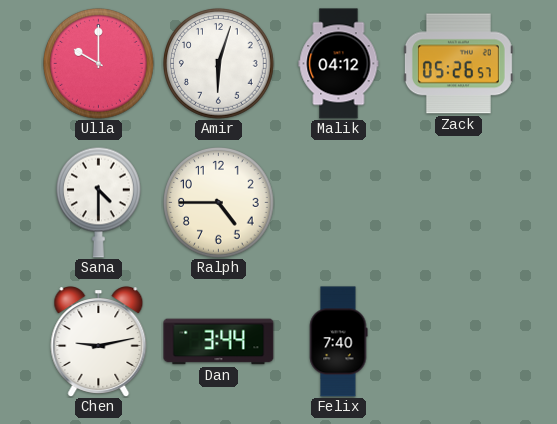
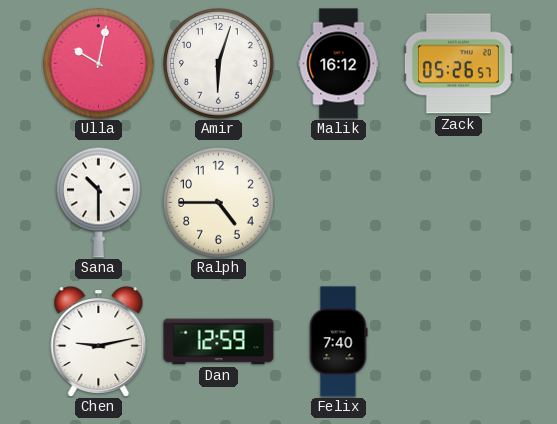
Ulla: 10:00 -> 10:02 (99, 64)
Malik: 04:12 -> 16:12 (339, 64)
Sana: 4:30 -> 10:30 (98, 202)
Dan: 3:44 -> 12:59 (219, 342)
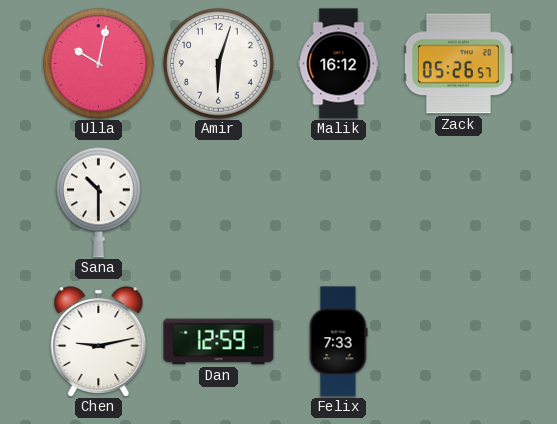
Ralph: 4:45 -> none (219, 203)
Felix: 7:40 -> 7:33 (338, 342)
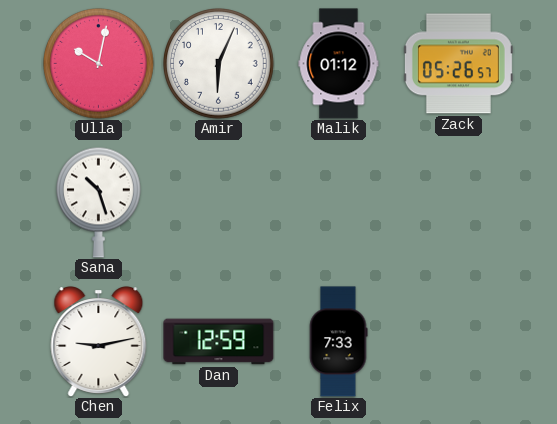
Amir: 6:03 -> 6:04 (219, 64)
Malik: 16:12 -> 01:12 (339, 64)
Sana: 10:30 -> 10:27 (98, 202)
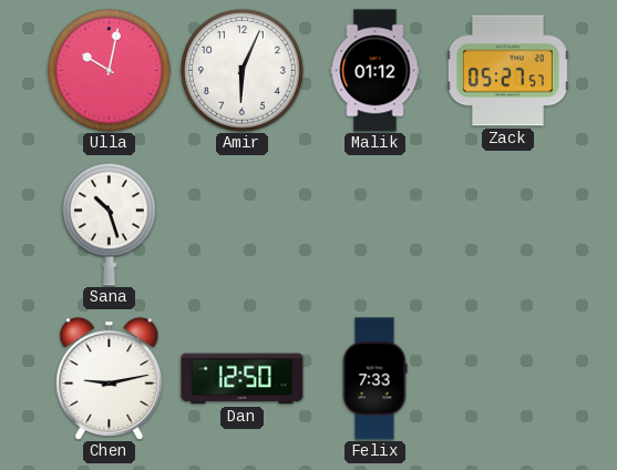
Zack: 05:26 -> 05:27 (507, 71)
Dan: 12:59 -> 12:50 (243, 379)
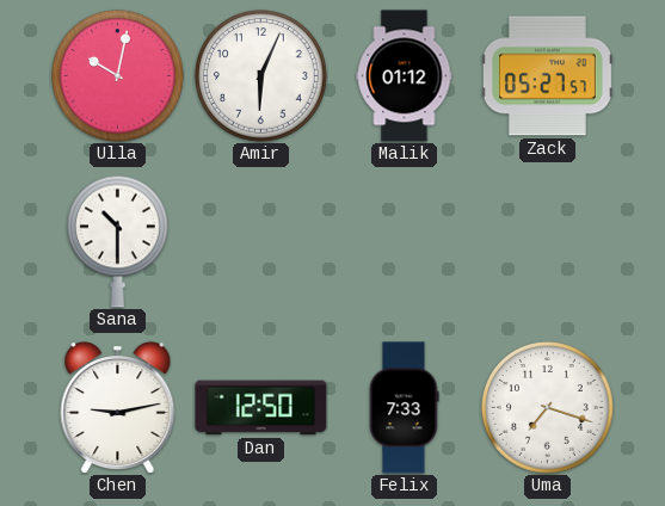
Sana: 10:27 -> 10:30 (117, 241)
Uma: none -> 7:18 (548, 408)
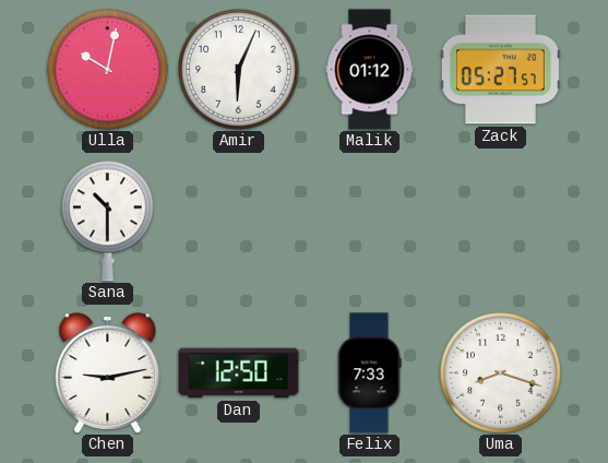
Uma: 7:18 -> 8:18 (501, 373)
